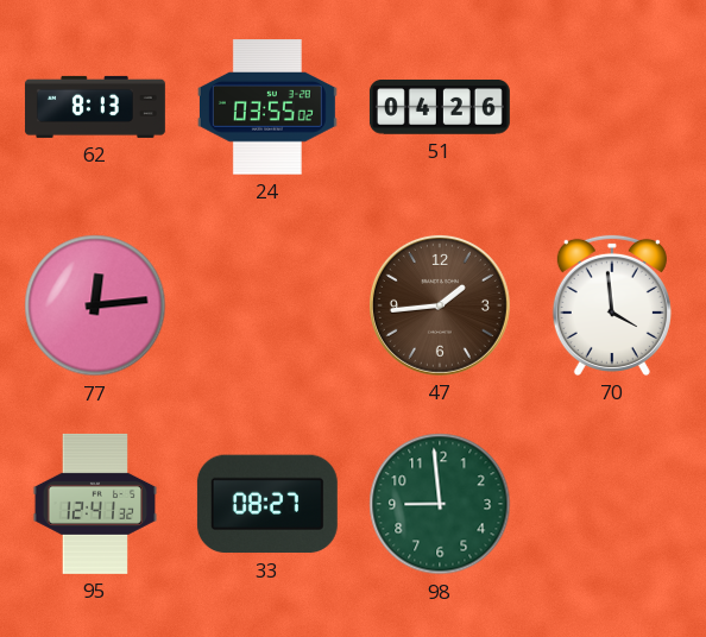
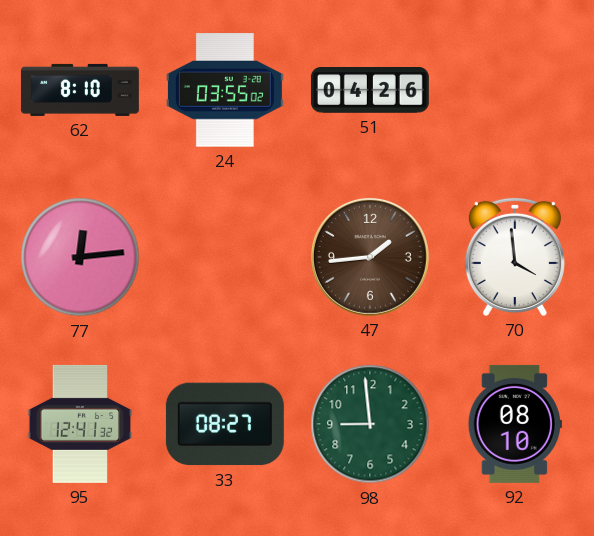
62: 8:13 -> 8:10 (80, 90)
92: none -> 08:10 (515, 424)
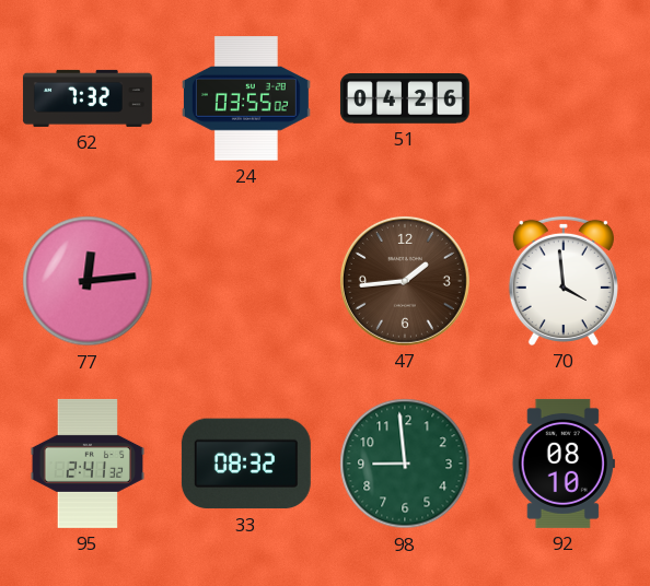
62: 8:10 -> 7:32 (88, 98)
95: 12:41 -> 2:41 (88, 464)
33: 08:27 -> 08:32 (246, 464)
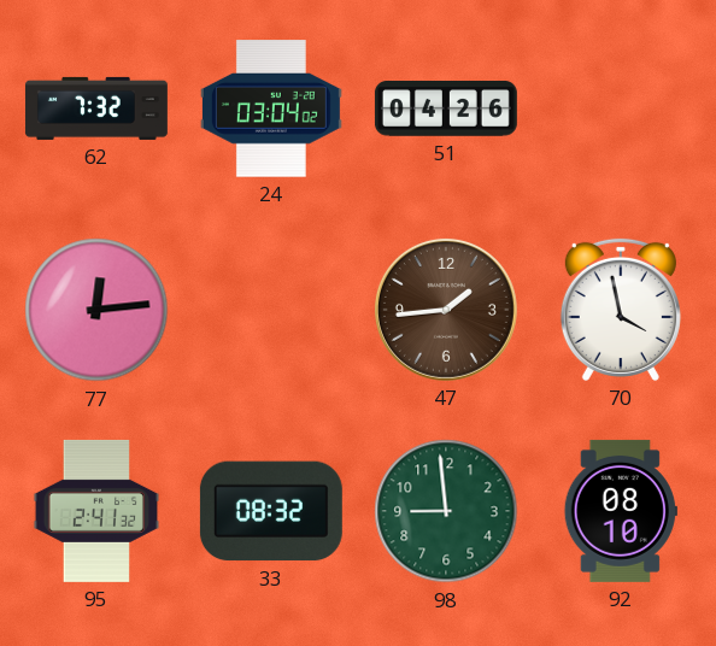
24: 03:55 -> 03:04 (271, 108)
70: 3:59 -> 3:58 (621, 310)
